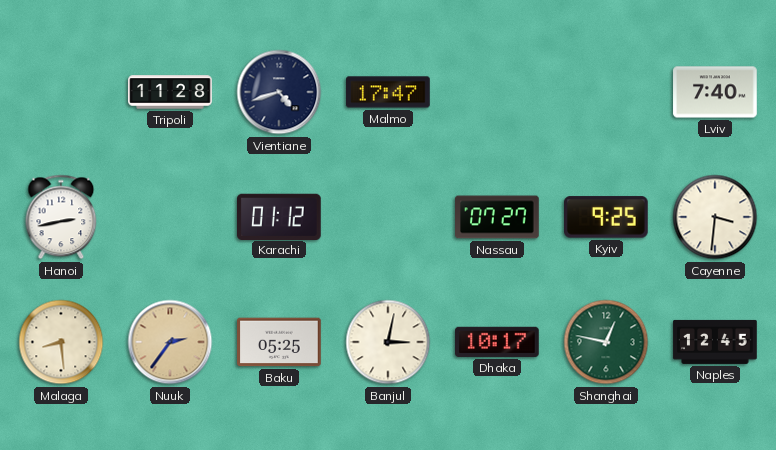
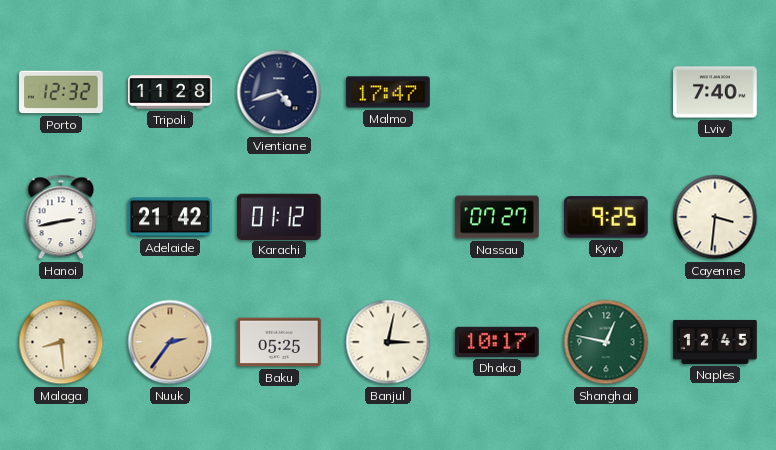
Porto: none -> 12:32 (61, 92)
Adelaide: none -> 21:42 (170, 217)
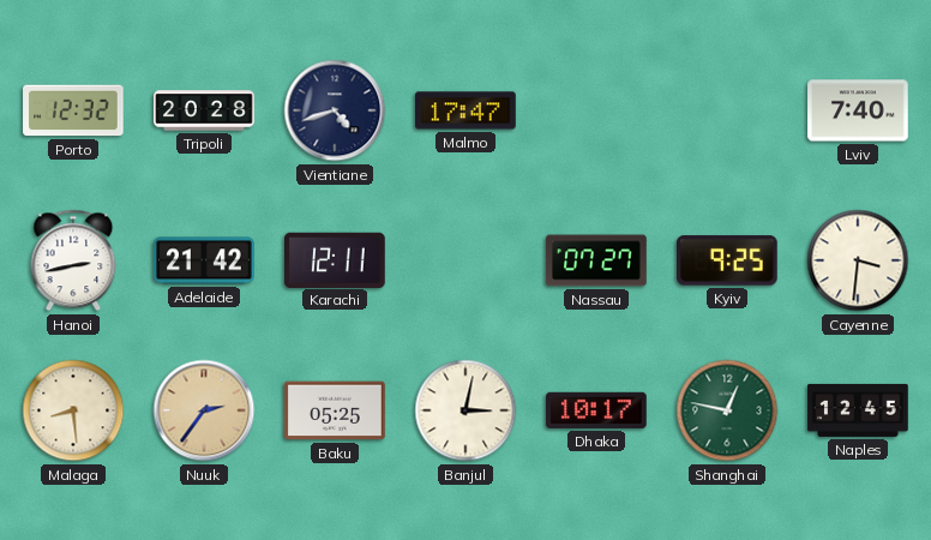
Tripoli: 11:28 -> 20:28 (204, 110)
Karachi: 01:12 -> 12:11 (336, 259)
